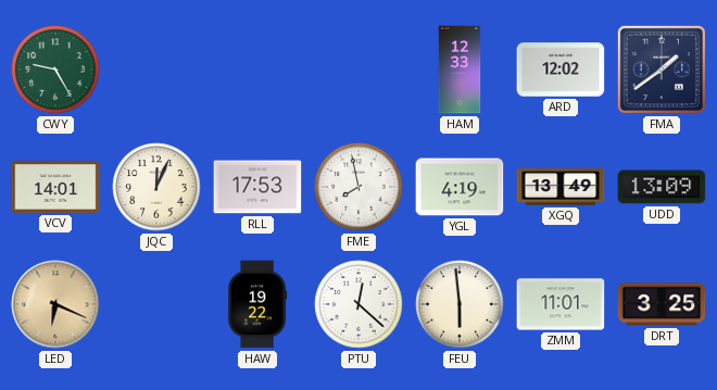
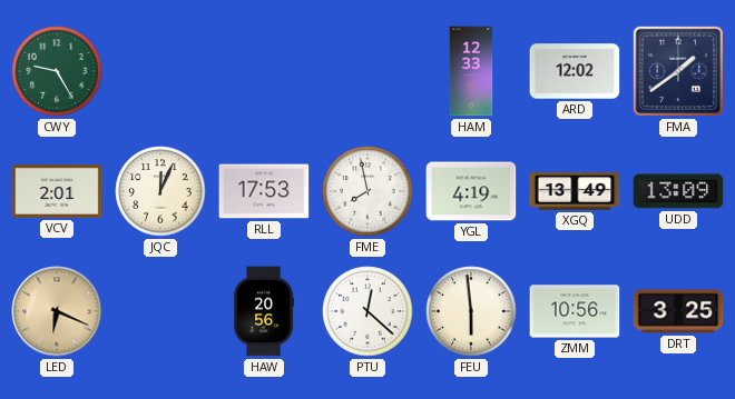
VCV: 14:01 -> 2:01 (57, 192)
HAW: 19:22 -> 20:56 (264, 311)
ZMM: 11:01 -> 10:56 (575, 311)
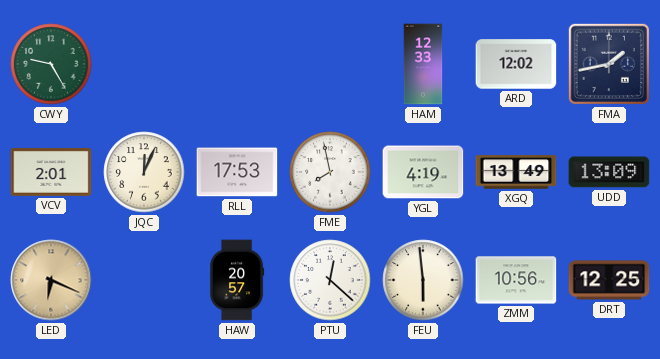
FMA: 1:39 -> 1:43 (609, 64)
HAW: 20:56 -> 20:57 (237, 280)
DRT: 3:25 -> 12:25 (609, 280)
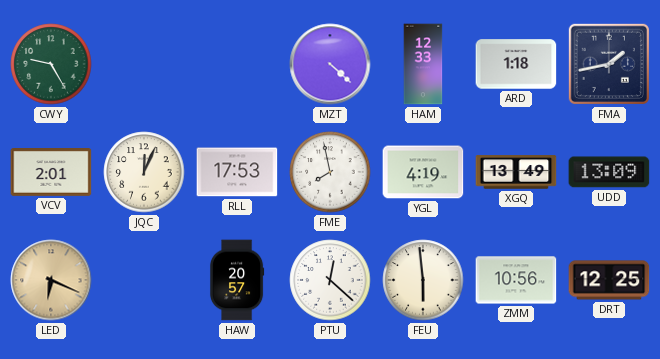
MZT: none -> 4:22 (330, 64)
ARD: 12:02 -> 1:18 (516, 64)
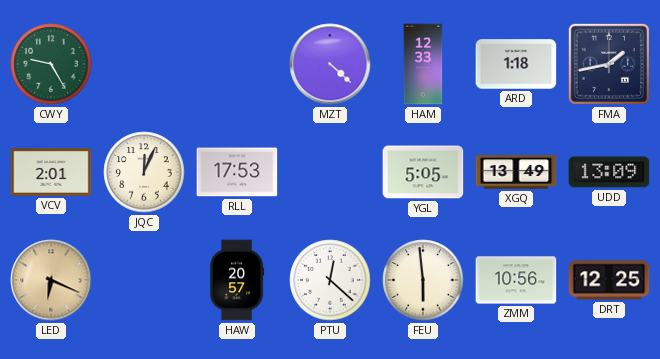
FME: 7:58 -> none (330, 172)
YGL: 4:19 -> 5:05 (423, 172)
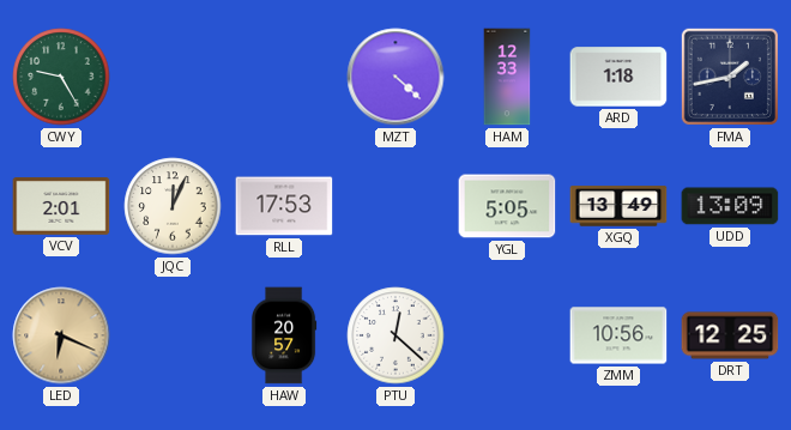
FEU: 5:59 -> none (423, 280)
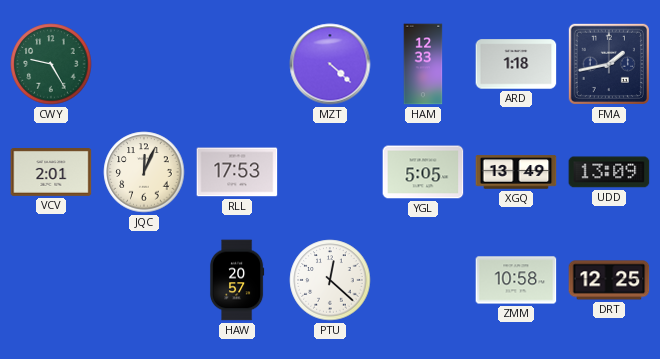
LED: 6:19 -> none (61, 335)
ZMM: 10:56 -> 10:58 (516, 280)
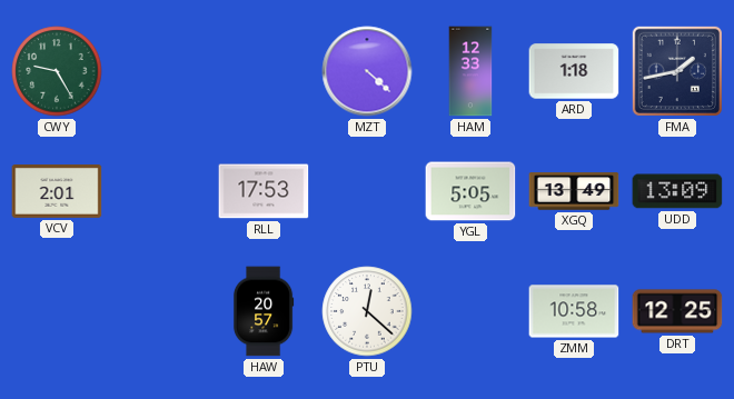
JQC: 12:04 -> none (144, 172)
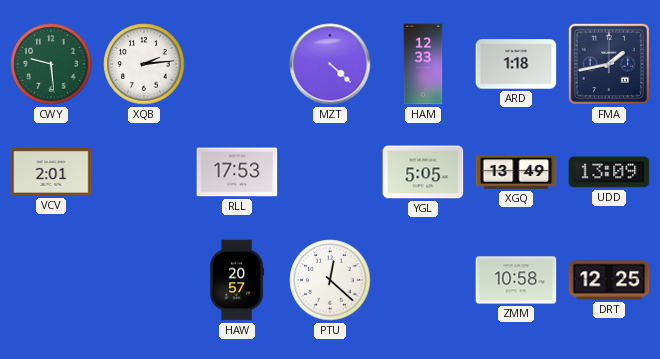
CWY: 9:25 -> 9:29 (51, 64)
XQB: none -> 2:14 (144, 64)
